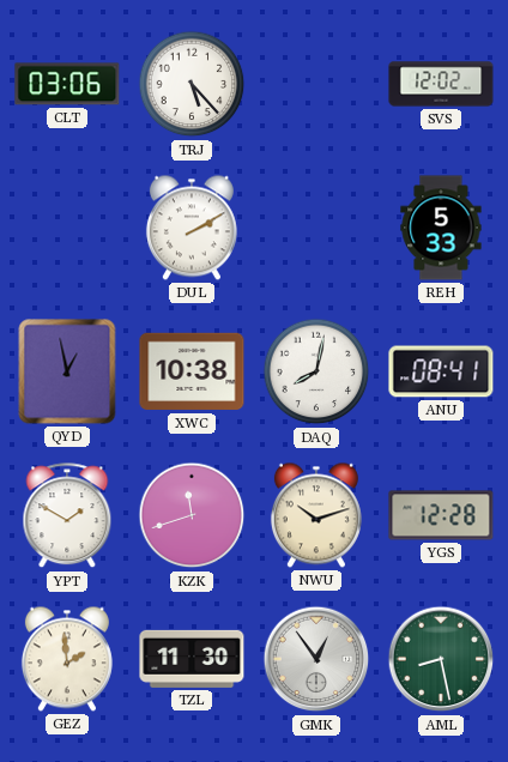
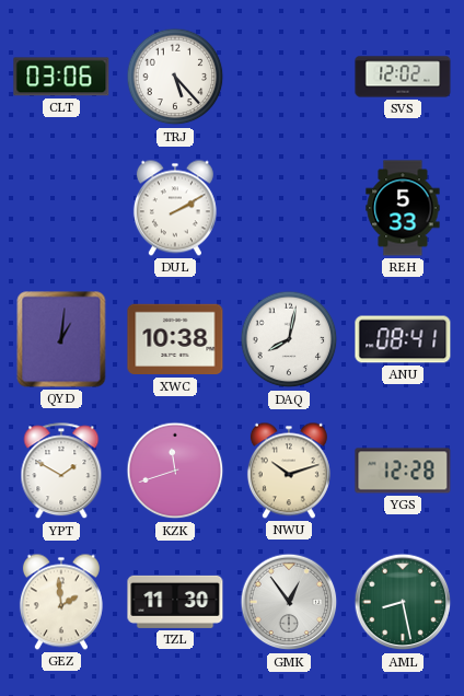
QYD: 12:58 -> 1:01 (61, 339)
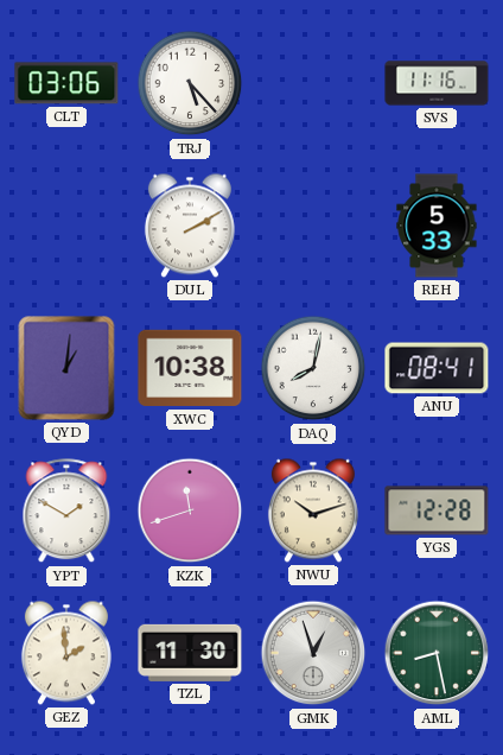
SVS: 12:02 -> 11:16 (437, 83)
GMK: 12:54 -> 12:57 (313, 653)
